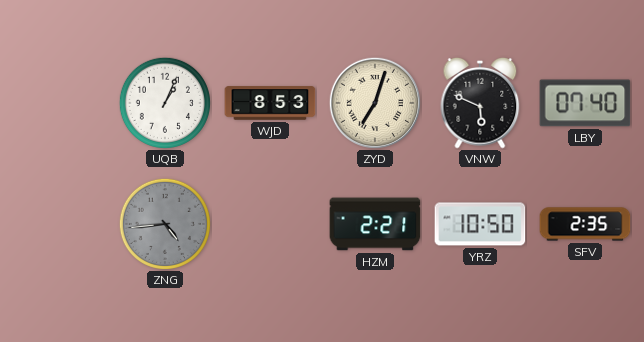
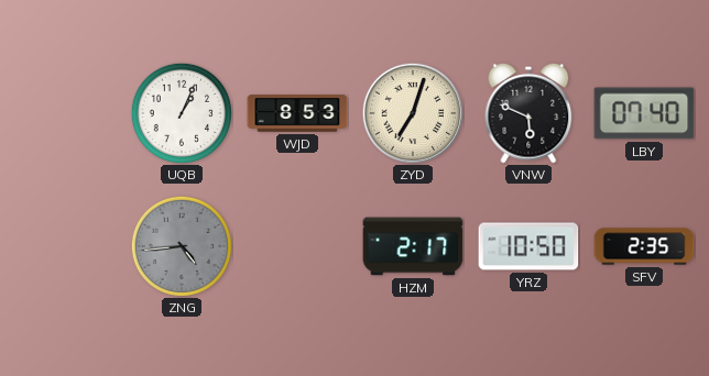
HZM: 2:21 -> 2:17 (413, 246)
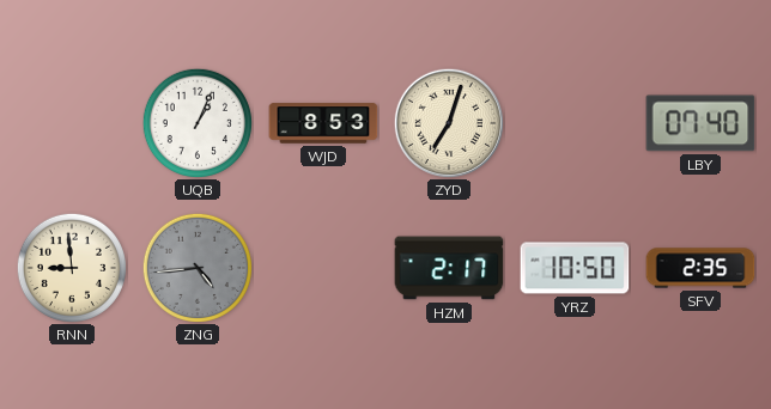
VNW: 5:49 -> none (528, 113)
RNN: none -> 8:59 (72, 268)
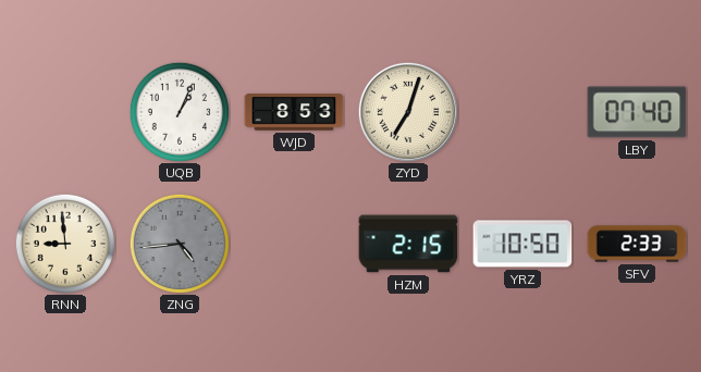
HZM: 2:17 -> 2:15 (408, 244)
SFV: 2:35 -> 2:33 (637, 244)
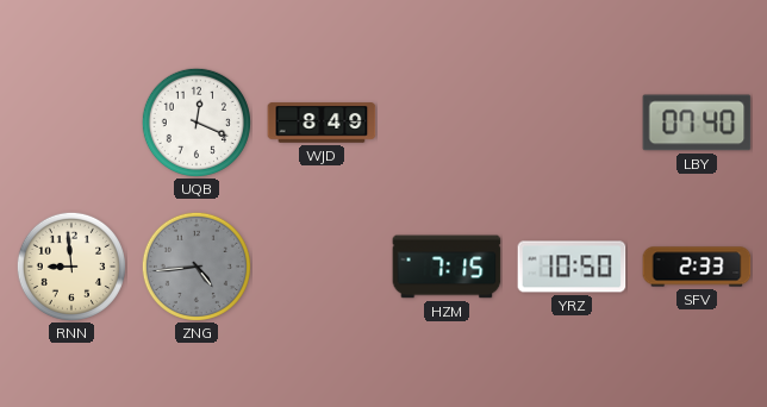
UQB: 1:04 -> 12:19 (197, 123)
WJD: 8:53 -> 8:49 (322, 123)
ZYD: 7:03 -> none (407, 111)
HZM: 2:15 -> 7:15 (447, 267)
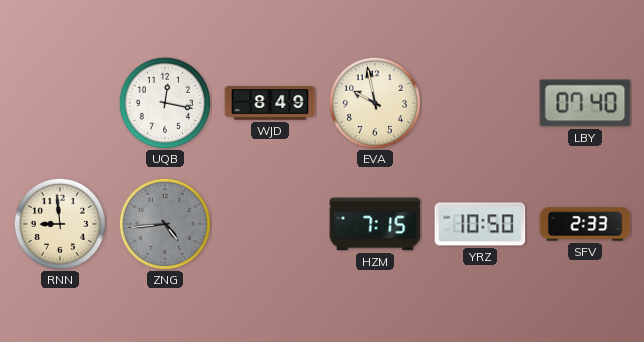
UQB: 12:19 -> 12:17 (165, 103)
EVA: none -> 9:58 (375, 103)
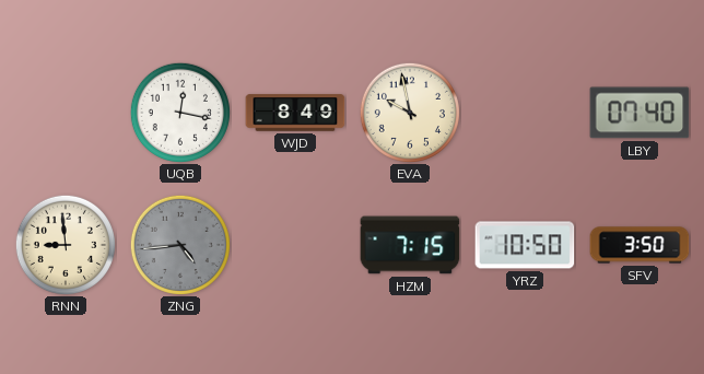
SFV: 2:33 -> 3:50 (640, 245)
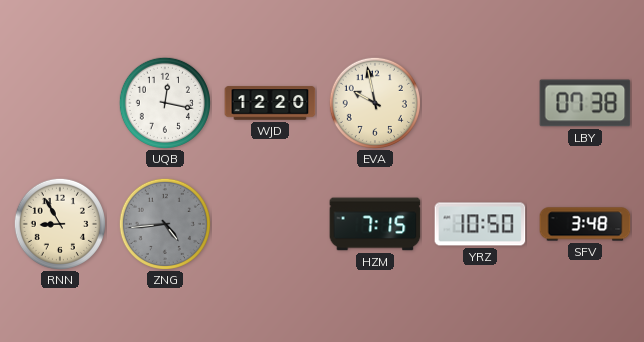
WJD: 8:49 -> 12:20 (270, 103)
LBY: 07:40 -> 07:38 (585, 103)
RNN: 8:59 -> 8:55 (60, 224)
SFV: 3:50 -> 3:48 (585, 224)
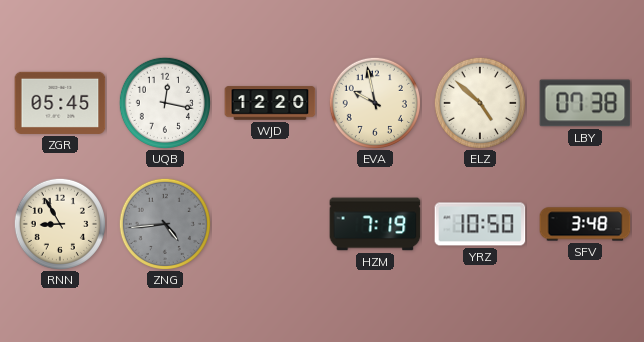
ZGR: none -> 05:45 (60, 103)
ELZ: none -> 4:52 (480, 103)
HZM: 7:15 -> 7:19 (375, 224)
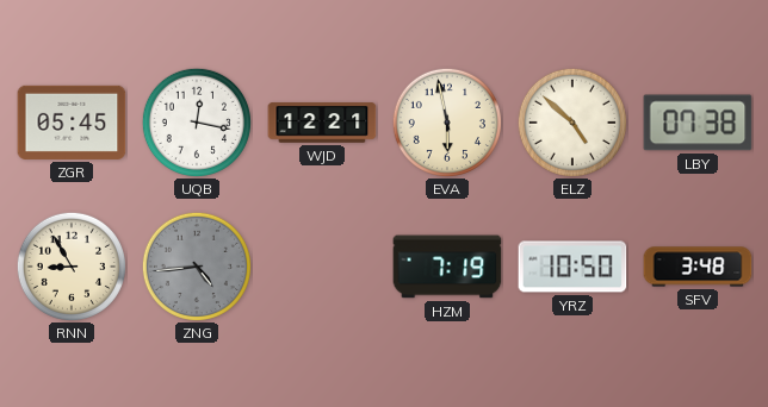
WJD: 12:20 -> 12:21 (322, 123)
EVA: 9:58 -> 5:58 (447, 123)
